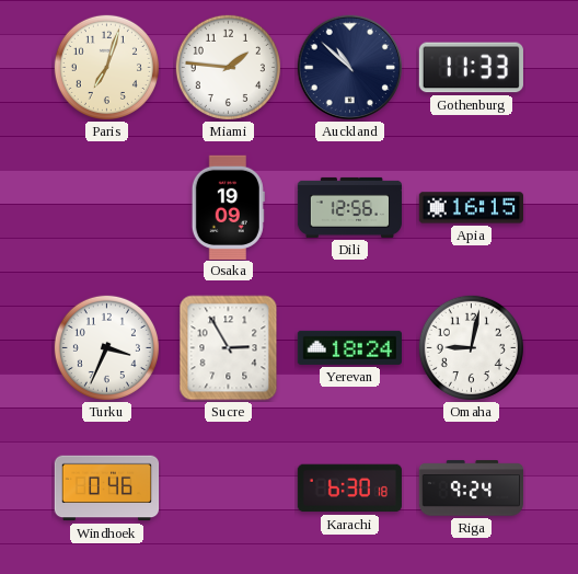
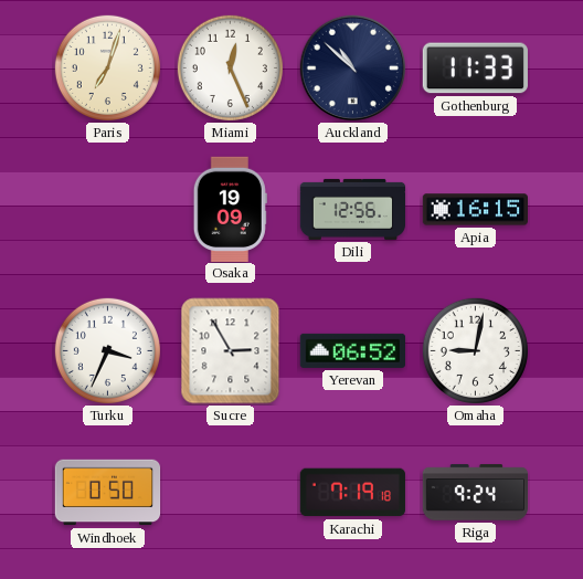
Miami: 1:46 -> 12:26 (230, 67)
Yerevan: 18:24 -> 06:52 (352, 350)
Windhoek: 0:46 -> 0:50 (108, 493)
Karachi: 6:30 -> 7:19 (352, 493)
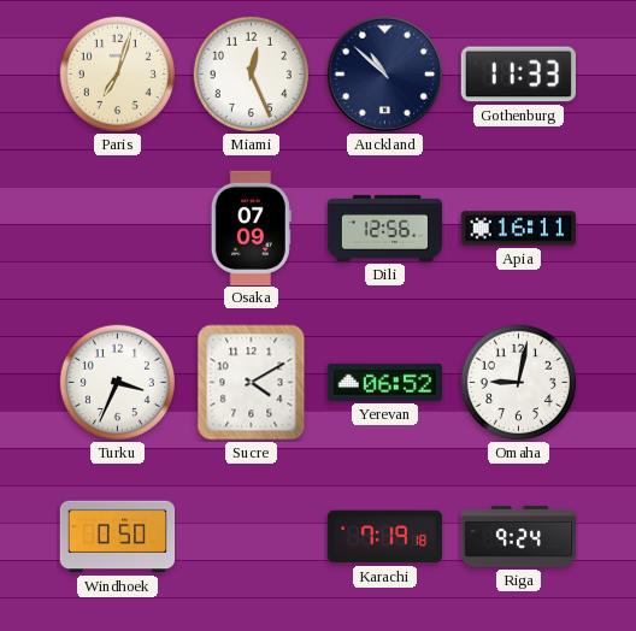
Osaka: 19:09 -> 07:09 (251, 228)
Apia: 16:15 -> 16:11 (518, 229)
Sucre: 2:55 -> 4:10 (252, 383)
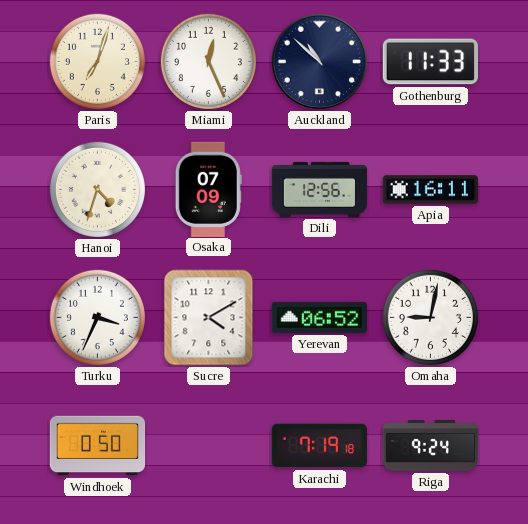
Hanoi: none -> 4:33 (97, 189)
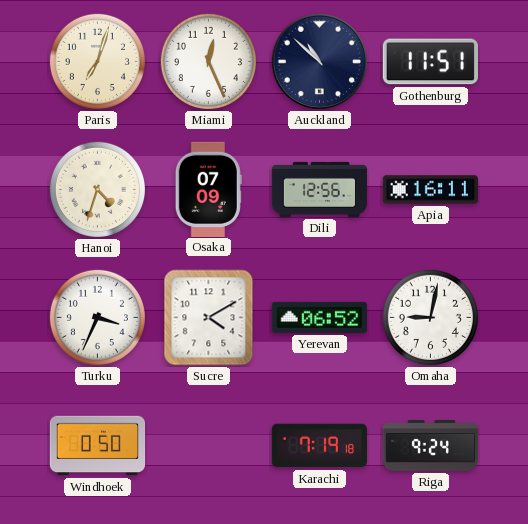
Gothenburg: 11:33 -> 11:51 (430, 62)
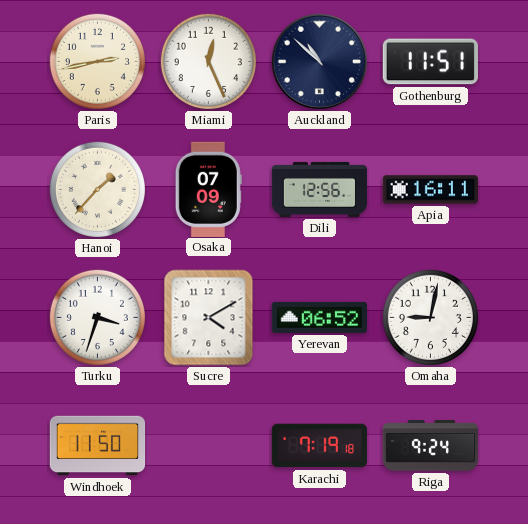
Paris: 7:03 -> 2:43 (97, 61)
Hanoi: 4:33 -> 1:37 (97, 189)
Turku: 3:34 -> 3:33 (97, 317)
Windhoek: 0:50 -> 11:50 (98, 446)
